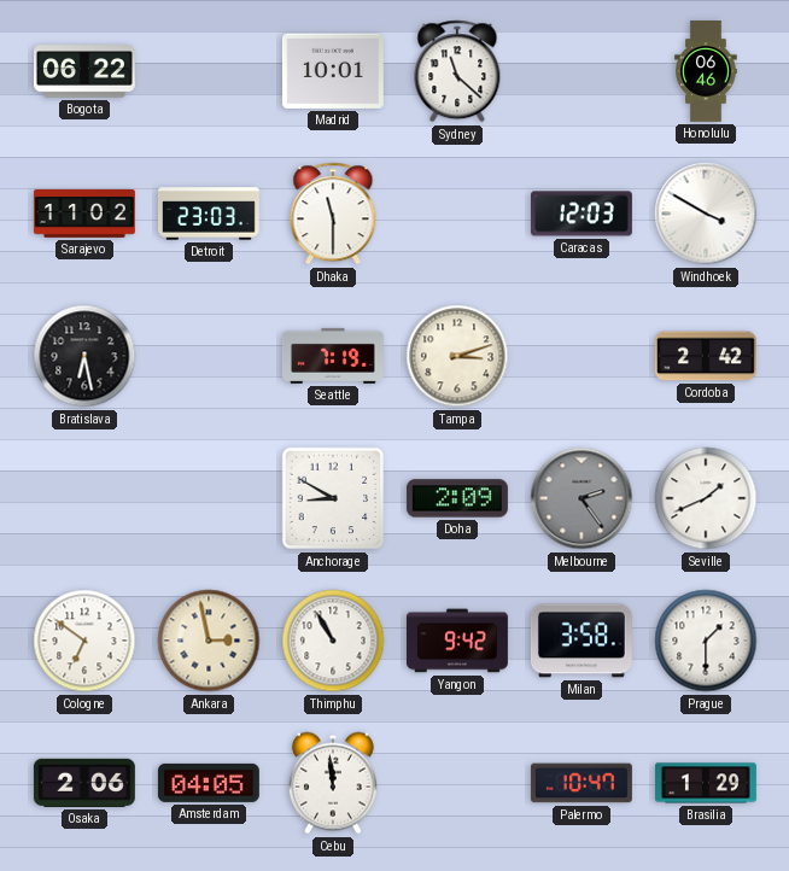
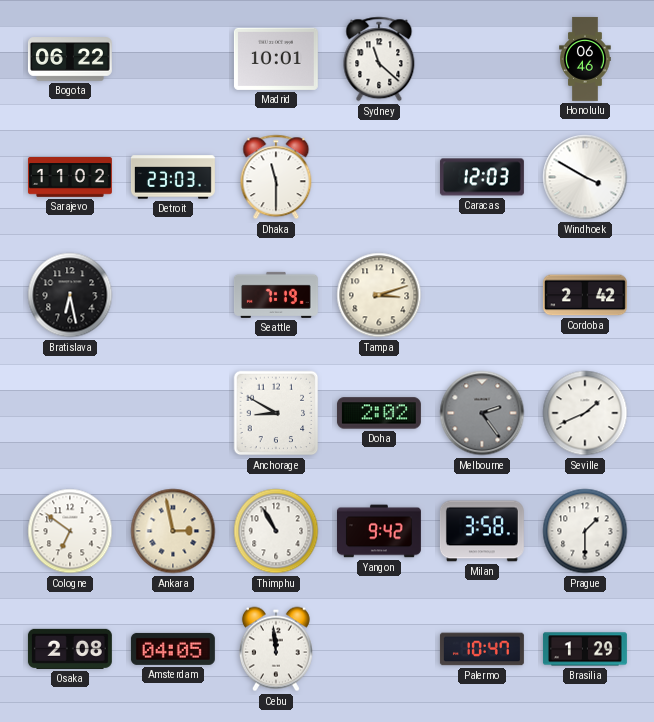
Doha: 2:09 -> 2:02 (379, 413)
Osaka: 2:06 -> 2:08 (70, 649)
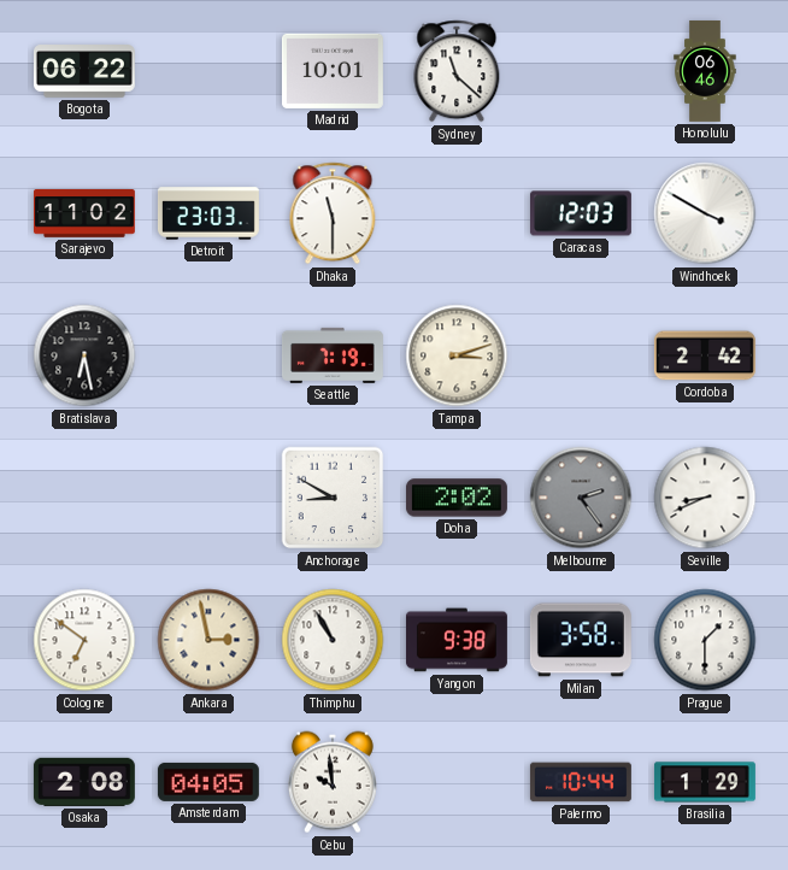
Seville: 1:41 -> 8:41 (705, 498)
Yangon: 9:42 -> 9:38 (457, 640)
Cebu: 11:59 -> 9:59 (333, 782)
Palermo: 10:47 -> 10:44 (581, 782)
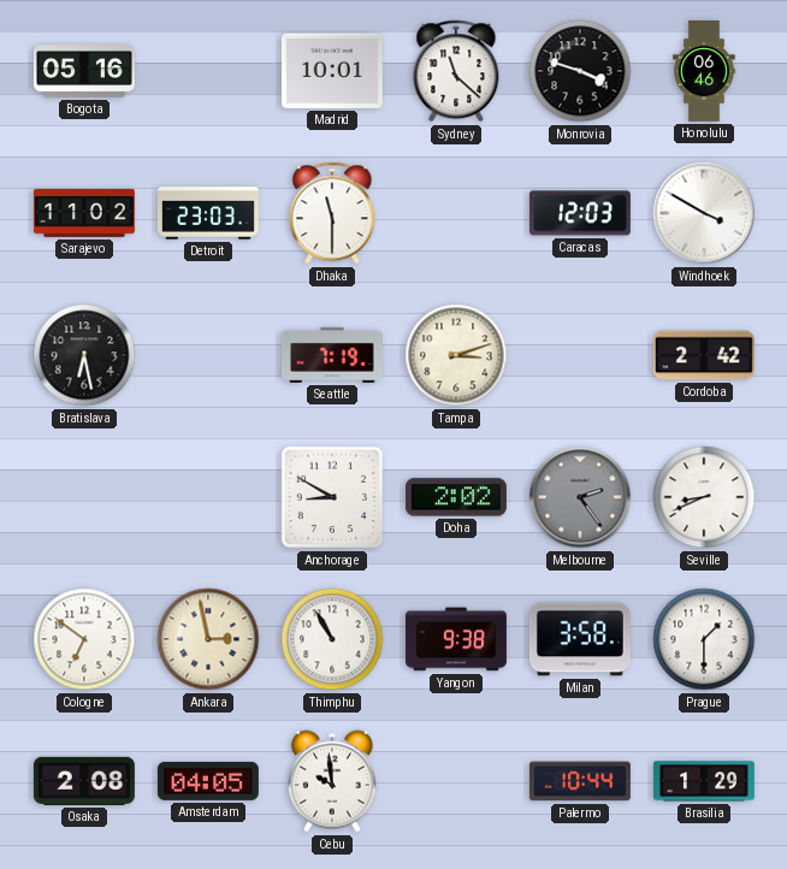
Bogota: 06:22 -> 05:16 (84, 71)
Monrovia: none -> 3:48 (580, 71)
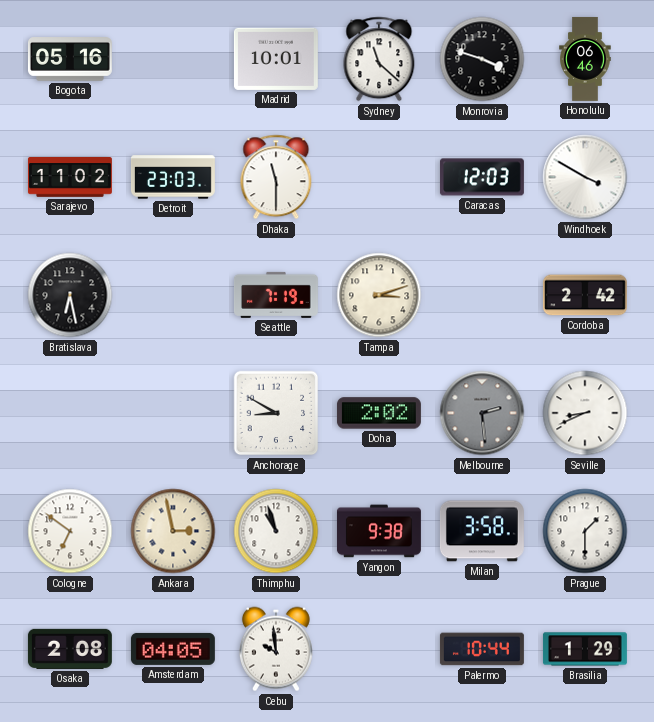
Melbourne: 2:24 -> 2:29 (482, 413)
Thimphu: 10:55 -> 10:57 (276, 531)
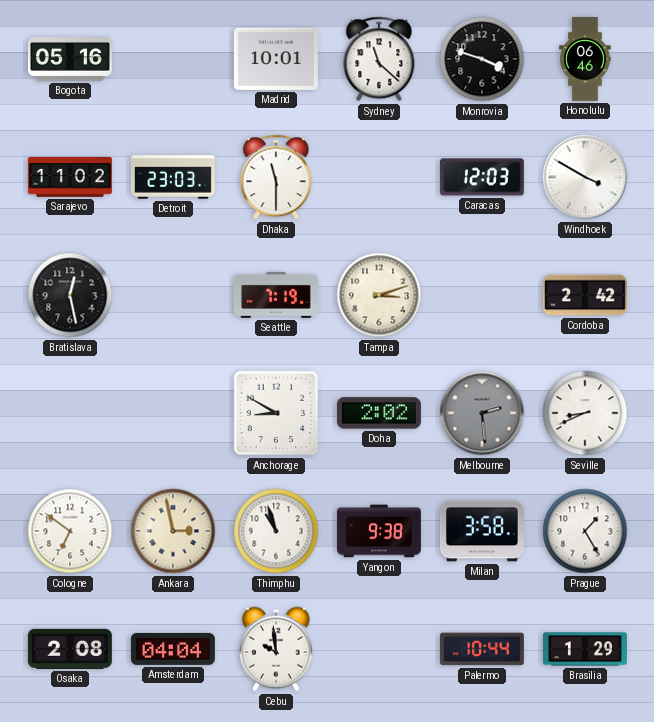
Bratislava: 6:28 -> 12:28 (70, 295)
Prague: 1:30 -> 1:25 (585, 531)
Amsterdam: 04:05 -> 04:04 (173, 649)
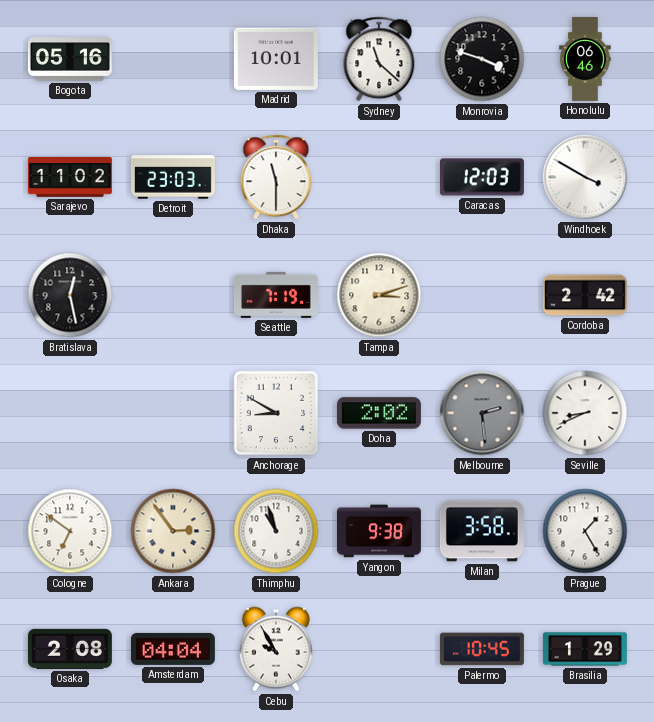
Ankara: 2:58 -> 2:54 (173, 531)
Cebu: 9:59 -> 9:55 (276, 649)
Palermo: 10:44 -> 10:45 (482, 649)
